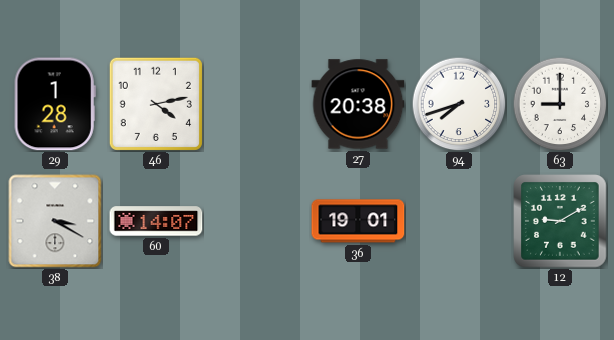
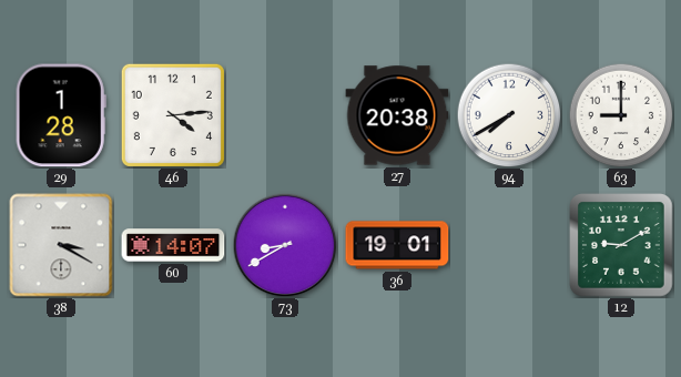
46: 4:13 -> 4:14 (173, 115)
94: 7:42 -> 7:40 (509, 115)
73: none -> 8:40 (285, 245)
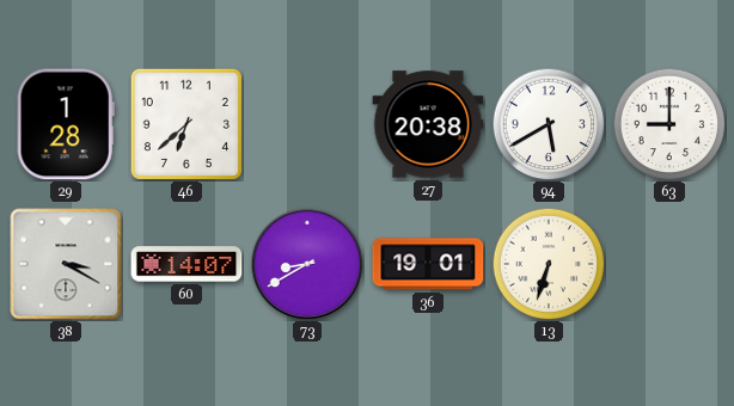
46: 4:14 -> 6:38 (186, 124)
94: 7:40 -> 5:40 (549, 124)
13: none -> 6:33 (549, 264)
12: 9:10 -> none (621, 245)
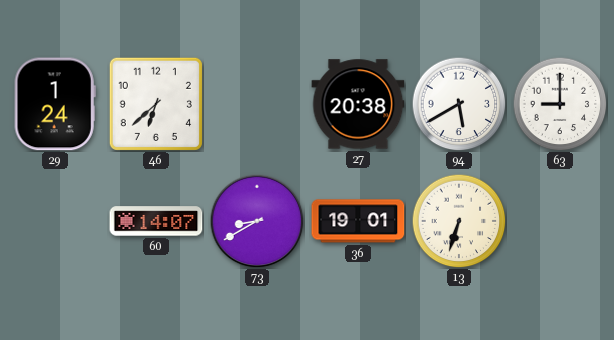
29: 1:28 -> 1:24 (55, 104)
38: 3:20 -> none (66, 264)
